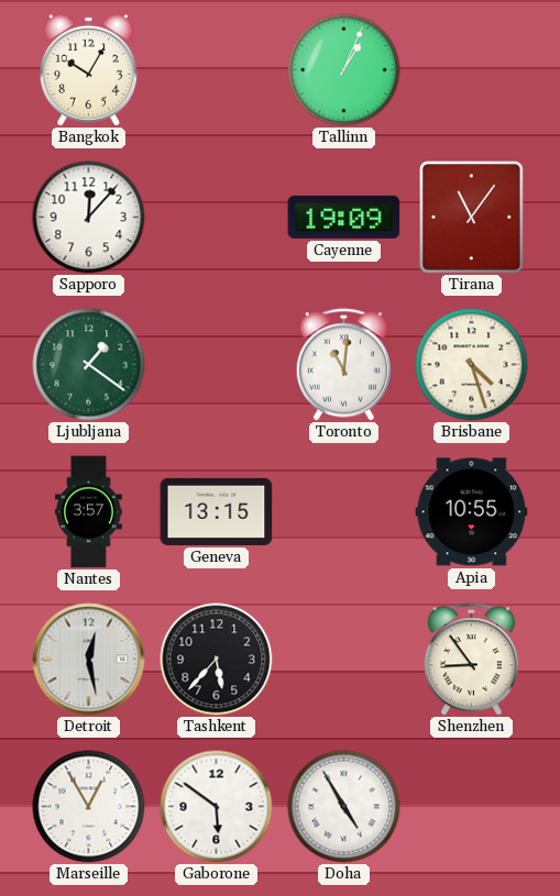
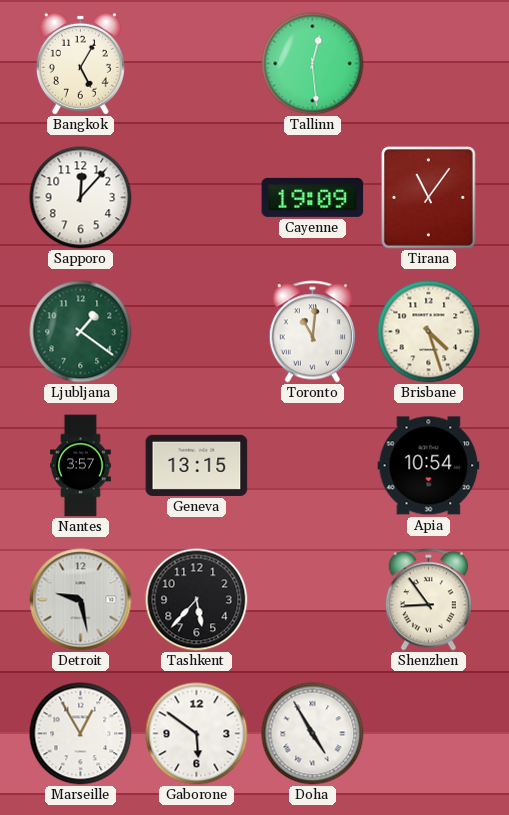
Bangkok: 10:05 -> 5:05 (80, 63)
Tallinn: 1:04 -> 12:29 (313, 64)
Apia: 10:55 -> 10:54 (429, 466)
Detroit: 12:28 -> 9:28 (81, 600)
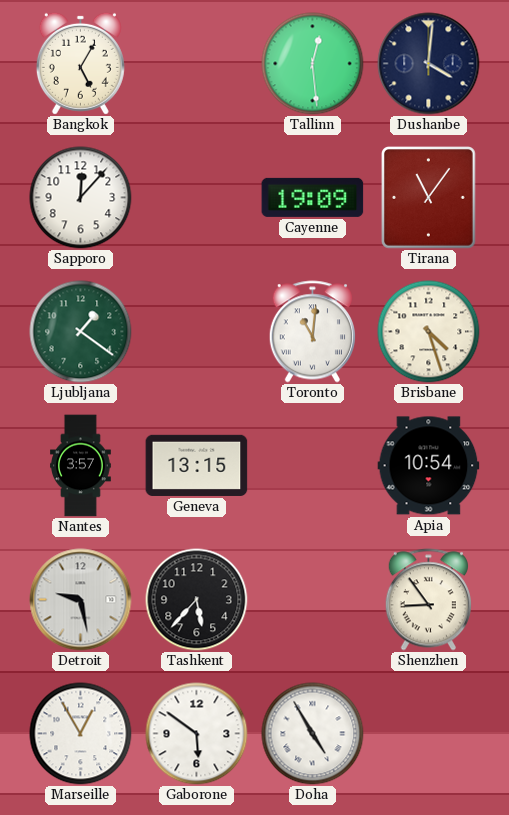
Dushanbe: none -> 4:01 (429, 64)
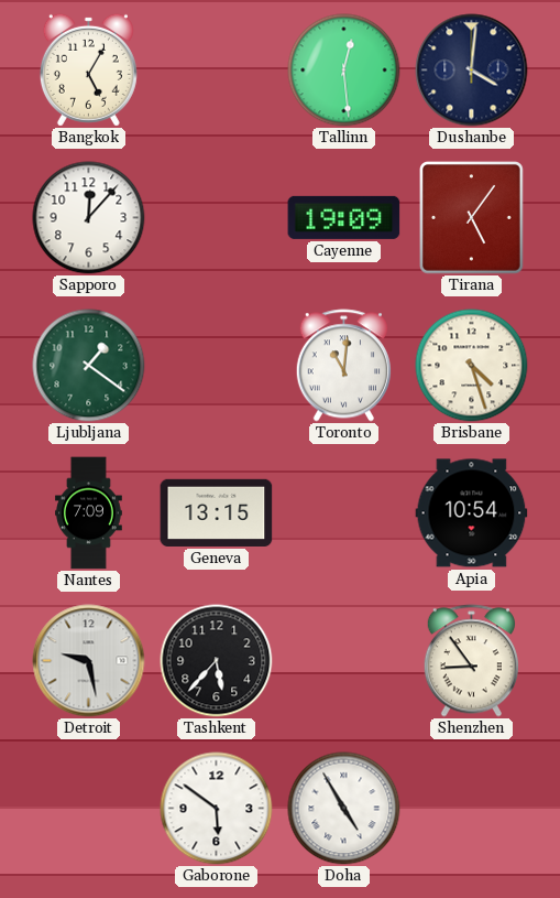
Tirana: 11:06 -> 5:06 (472, 218)
Nantes: 3:57 -> 7:09 (89, 513)
Marseille: 12:55 -> none (81, 734)
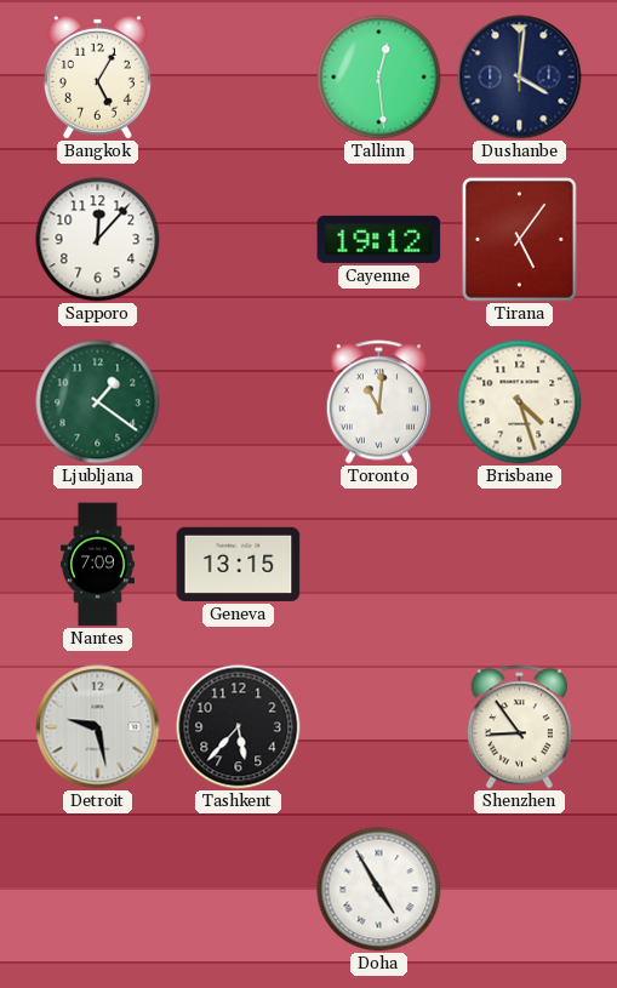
Cayenne: 19:09 -> 19:12 (379, 239)
Apia: 10:54 -> none (472, 513)
Gaborone: 5:51 -> none (217, 809)
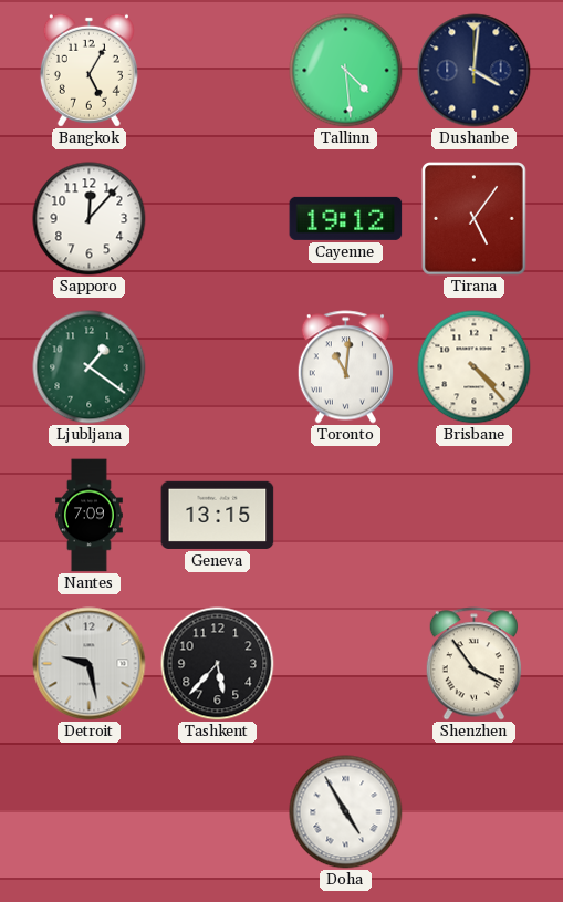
Tallinn: 12:29 -> 4:29 (346, 71)
Brisbane: 4:27 -> 4:23 (475, 367)
Shenzhen: 8:54 -> 3:54 (473, 664)
